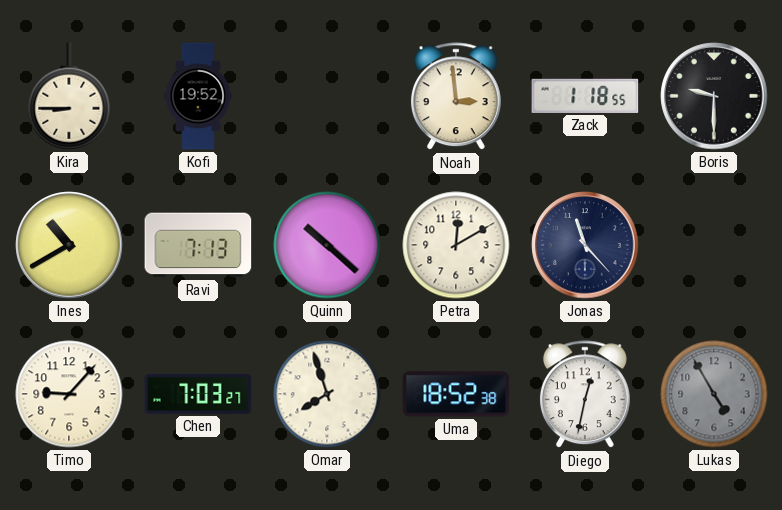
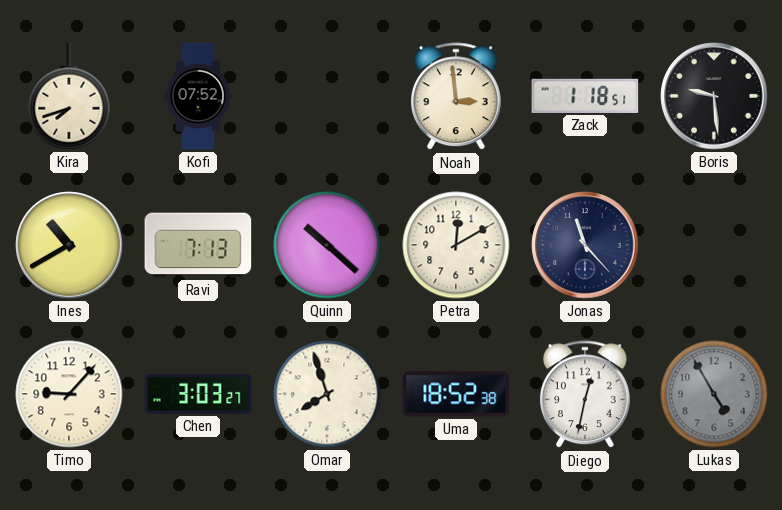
Kira: 8:45 -> 7:42 (69, 96)
Kofi: 19:52 -> 07:52 (198, 96)
Zack: 1:18:55 -> 1:18:51 (585, 96)
Boris: 9:30 -> 9:29 (714, 96)
Chen: 7:03 -> 3:03 (198, 394)
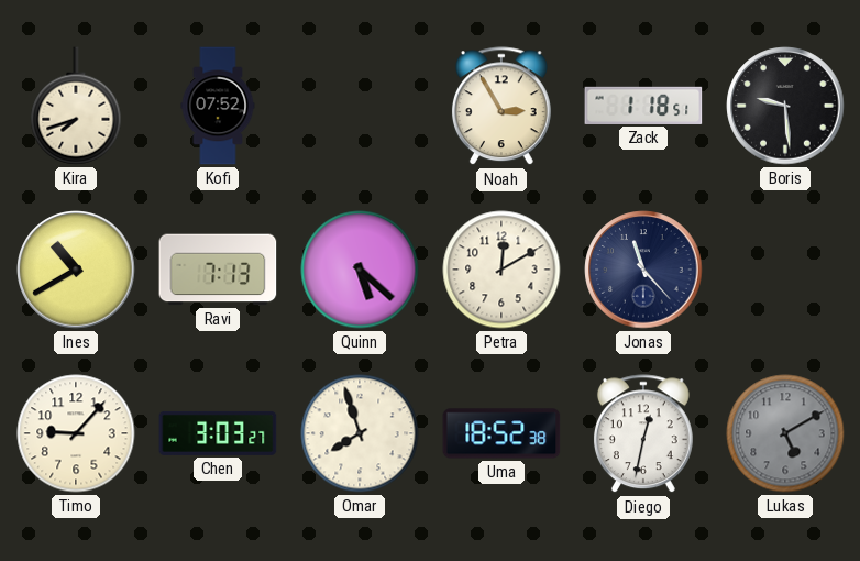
Noah: 2:59 -> 2:55 (501, 107)
Quinn: 10:22 -> 5:22 (360, 269)
Lukas: 4:55 -> 5:10 (785, 433)
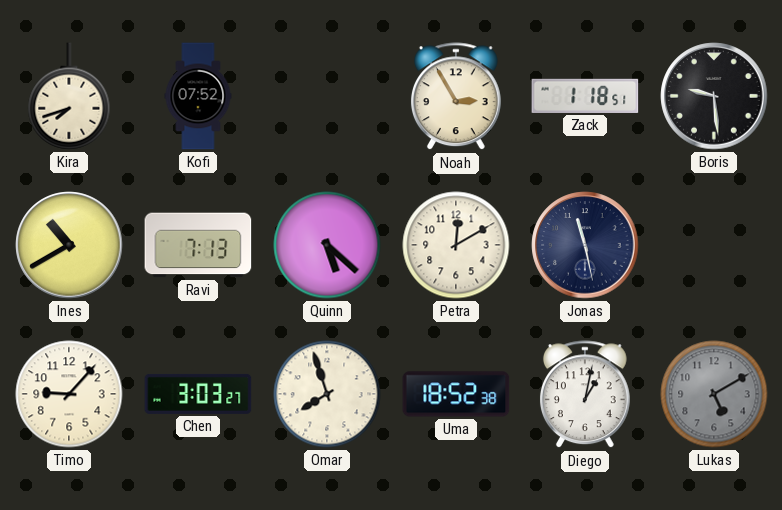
Jonas: 11:23 -> 11:28 (585, 245)
Diego: 12:32 -> 1:02 (585, 395)
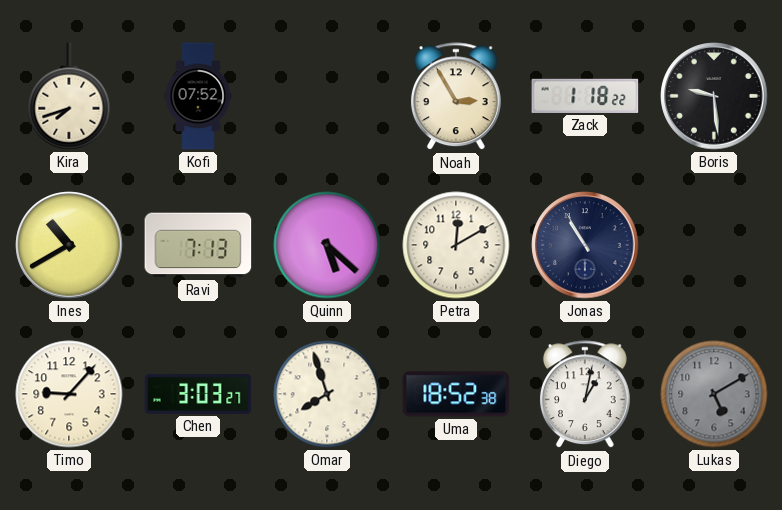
Zack: 1:18:51 -> 1:18:22 (585, 96)
Jonas: 11:28 -> 10:55 (585, 245)
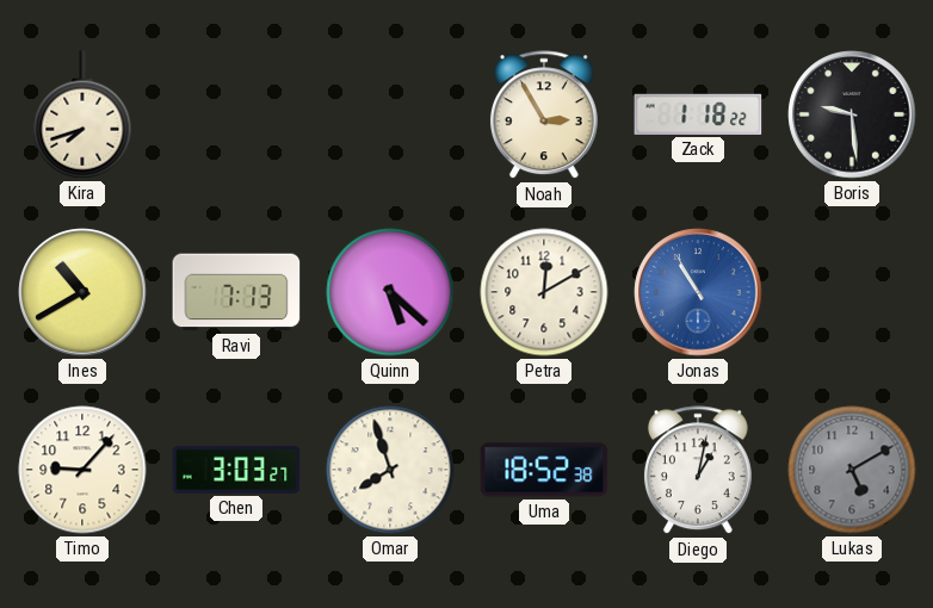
Kofi: 07:52 -> none (198, 96)
Jonas dial: navy -> blue (698, 292)
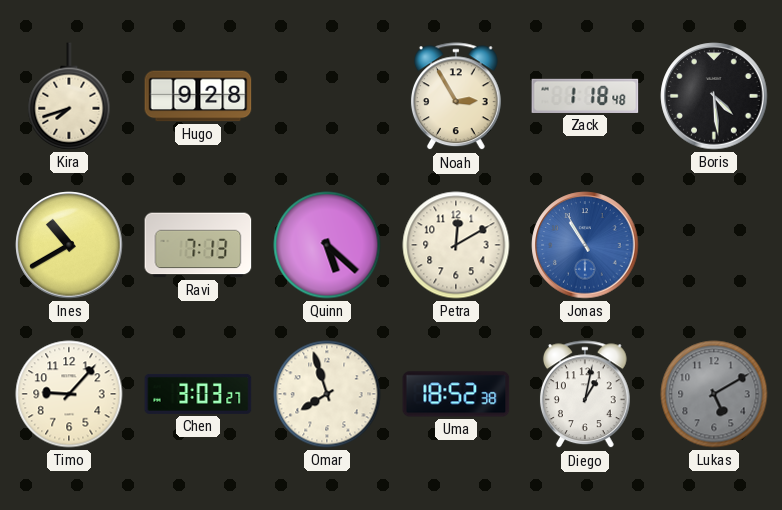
Hugo: none -> 9:28 (198, 96)
Zack: 1:18:22 -> 1:18:48 (585, 96)
Boris: 9:29 -> 4:29 (714, 96)
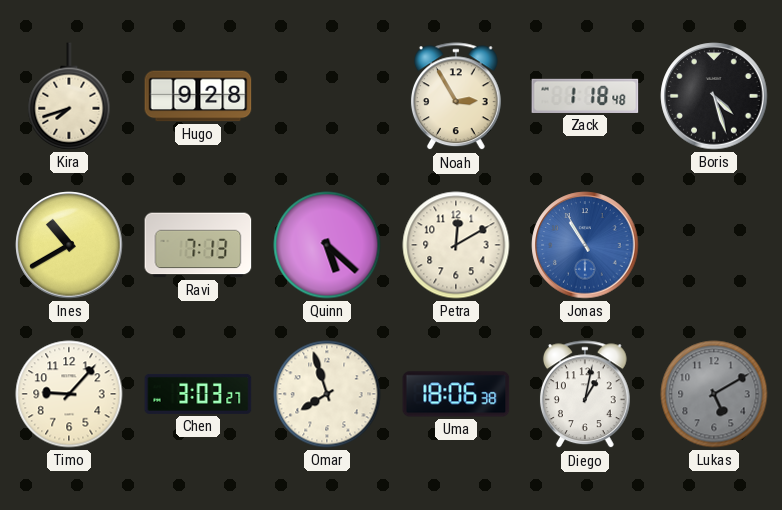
Boris: 4:29 -> 4:27 (714, 96)
Uma: 18:52 -> 18:06 (456, 394)
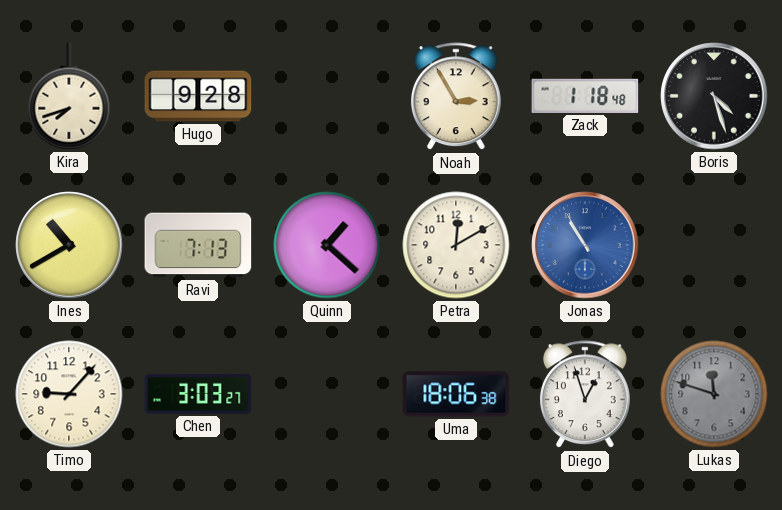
Quinn: 5:22 -> 1:22 (327, 245)
Omar: 7:57 -> none (327, 394)
Diego: 1:02 -> 12:57 (585, 395)
Lukas: 5:10 -> 11:48 (714, 394)
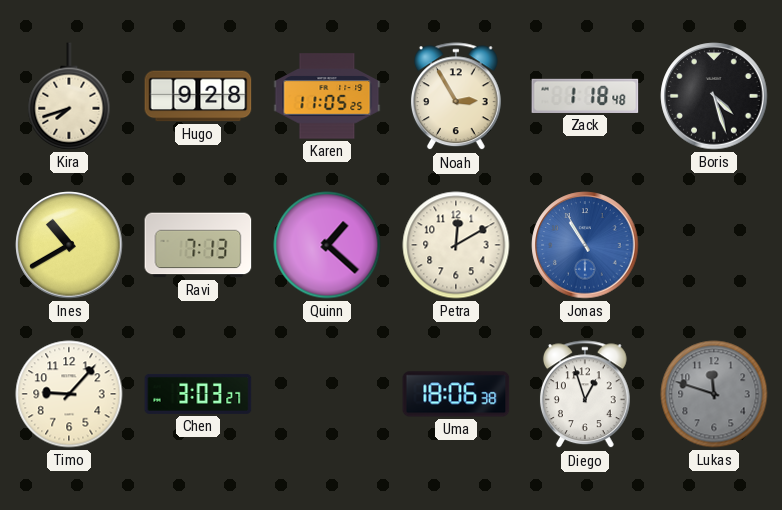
Karen: none -> 11:05 (327, 96)
